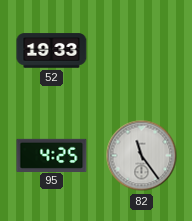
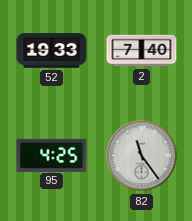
2: none -> 7:40 (142, 51)
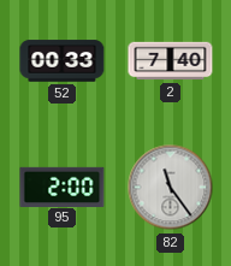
52: 19:33 -> 00:33 (63, 61)
95: 4:25 -> 2:00 (63, 187)
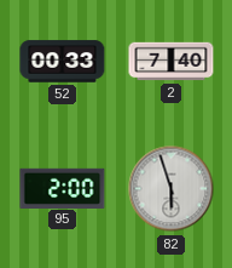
82: 11:24 -> 5:57 (172, 189)
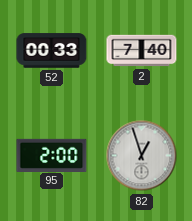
82: 5:57 -> 12:57 (142, 156)
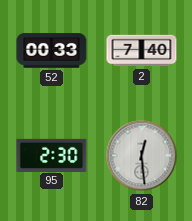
95: 2:00 -> 2:30 (52, 155)
82: 12:57 -> 12:29 (142, 156)
